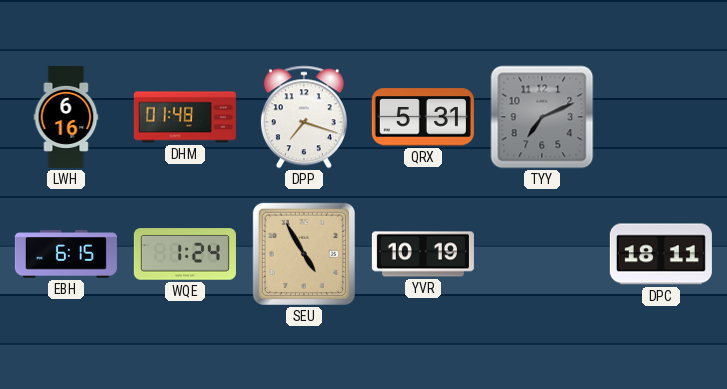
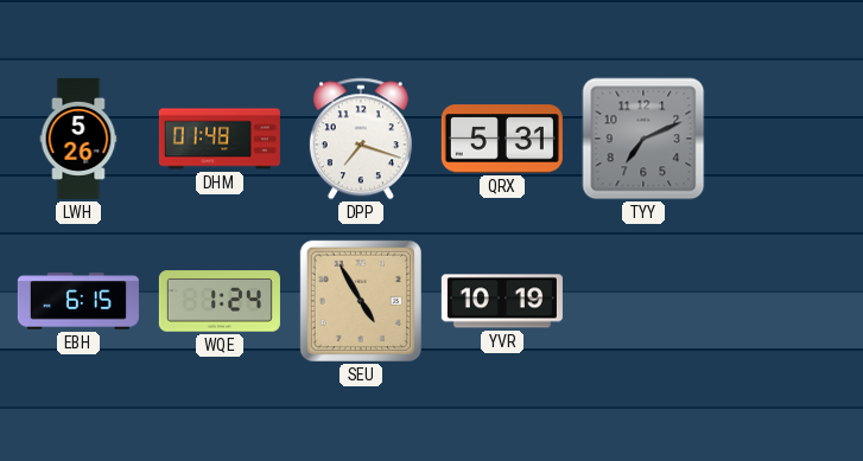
LWH: 6:16 -> 5:26 (78, 139)
DPC: 18:11 -> none (661, 254)
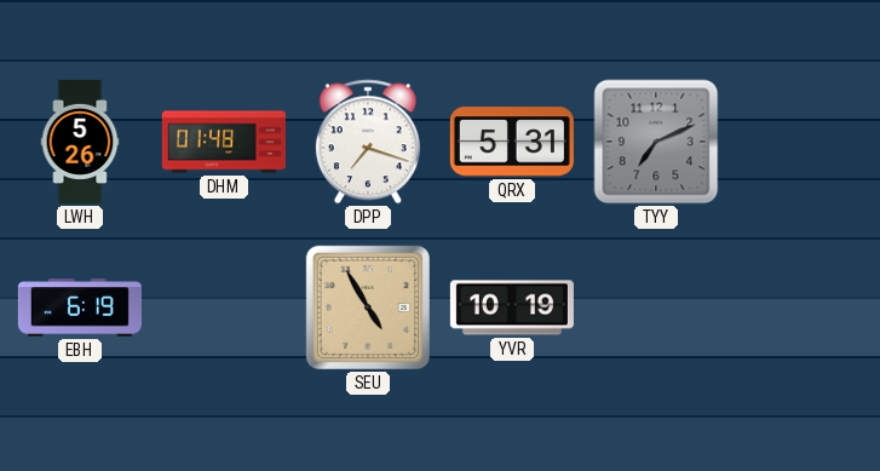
EBH: 6:15 -> 6:19 (80, 308)
WQE: 1:24 -> none (220, 301)
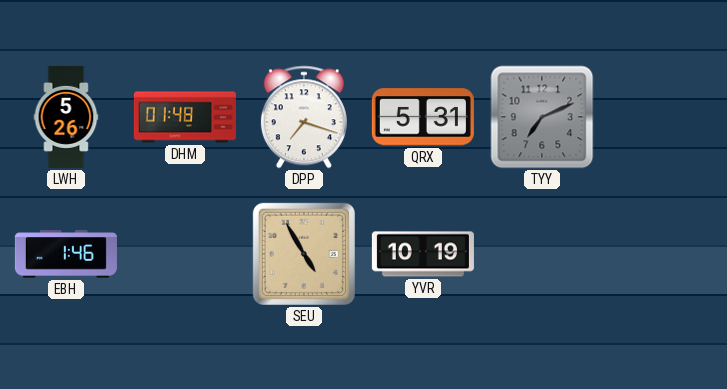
EBH: 6:19 -> 1:46 (66, 254)
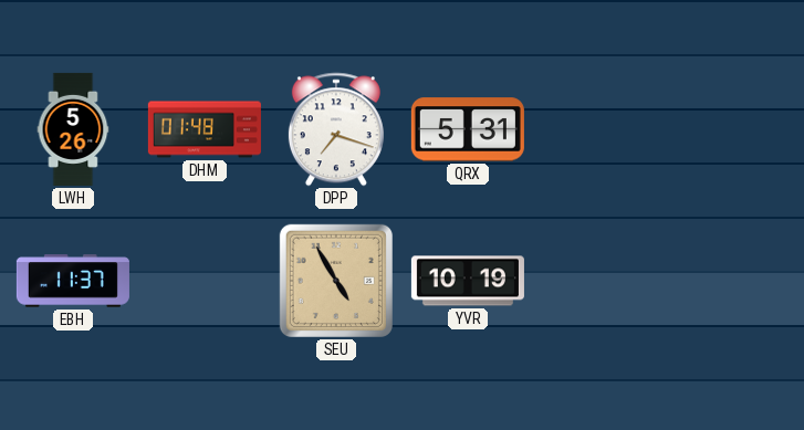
TYY: 7:11 -> none (542, 117)
EBH: 1:46 -> 11:37 (73, 281)
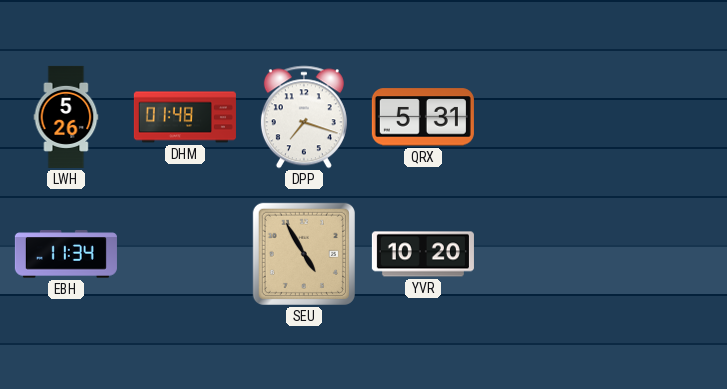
EBH: 11:37 -> 11:34 (66, 254)
YVR: 10:19 -> 10:20 (423, 254)
